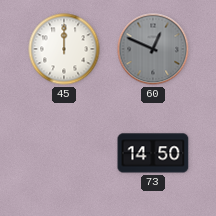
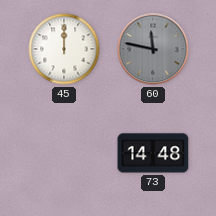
60: 12:49 -> 11:47 (153, 49)
73: 14:50 -> 14:48 (153, 153)
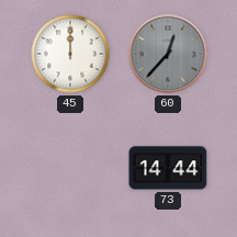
60: 11:47 -> 12:37 (168, 54)
73: 14:48 -> 14:44 (168, 168)
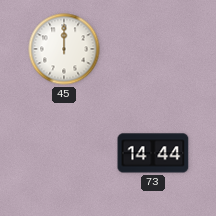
60: 12:37 -> none (168, 54)
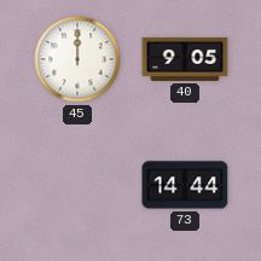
40: none -> 9:05 (185, 59)
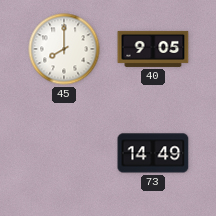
45: 12:00 -> 8:00 (64, 49)
73: 14:44 -> 14:49 (153, 153)
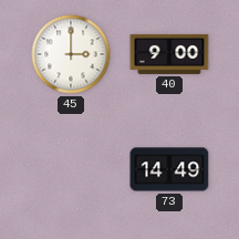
45: 8:00 -> 3:00 (71, 54)
40: 9:05 -> 9:00 (169, 54)
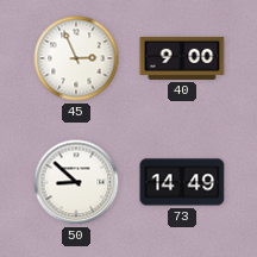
45: 3:00 -> 2:56 (76, 58)
50: none -> 8:52 (76, 182)
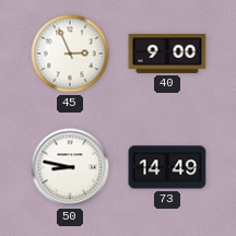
50: 8:52 -> 8:47 (70, 167)
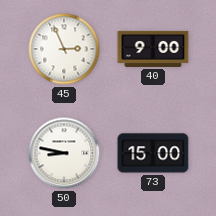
73: 14:49 -> 15:00 (153, 153)
